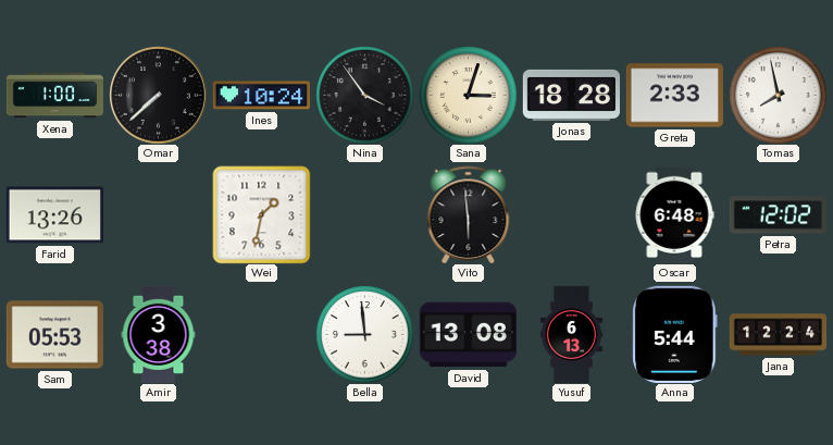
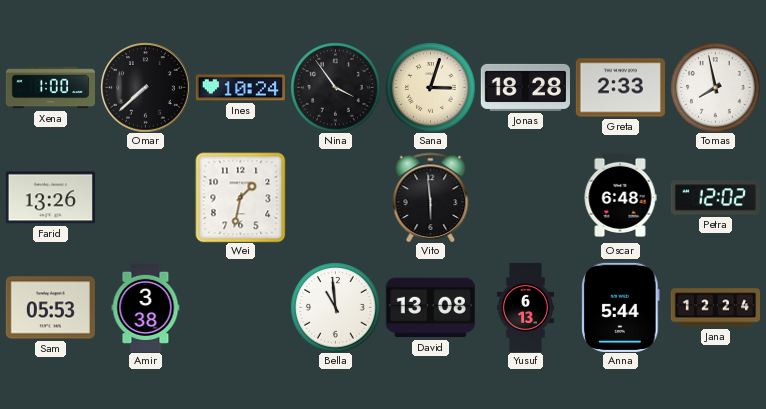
Bella: 8:59 -> 10:59 (335, 307)
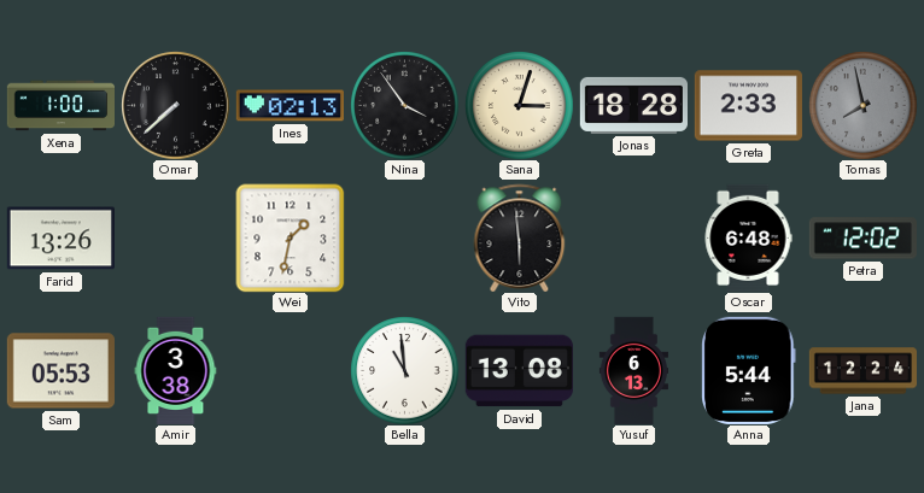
Ines: 10:24 -> 02:13 (290, 106)
Tomas dial: white -> grey (862, 105)
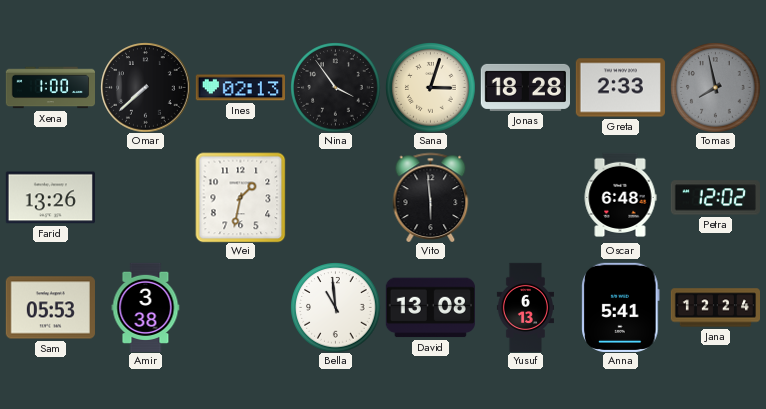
Anna: 5:44 -> 5:41 (621, 307)
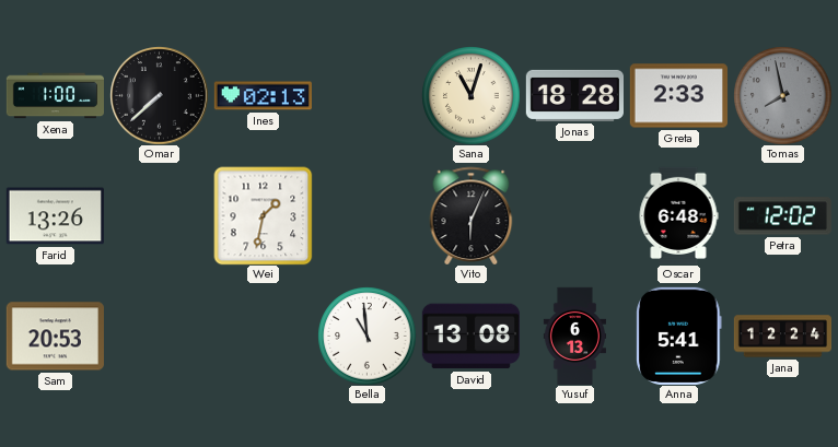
Nina: 3:54 -> none (335, 87)
Sana: 3:03 -> 11:03 (470, 95)
Vito: 5:59 -> 6:04 (472, 215)
Sam: 05:53 -> 20:53 (55, 337)
Amir: 3:38 -> none (146, 307)
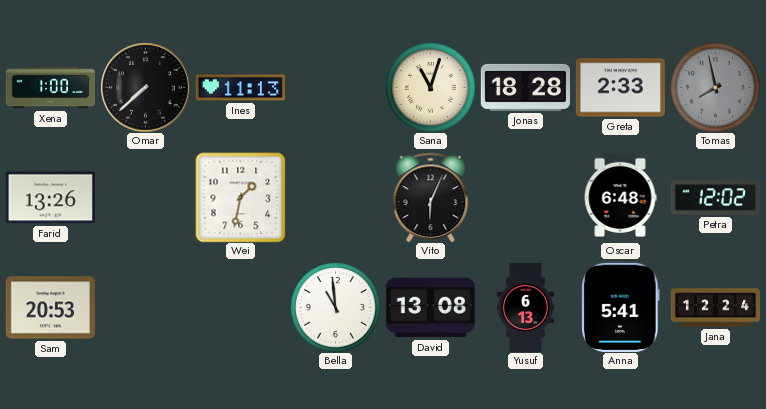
Ines: 02:13 -> 11:13 (240, 88)
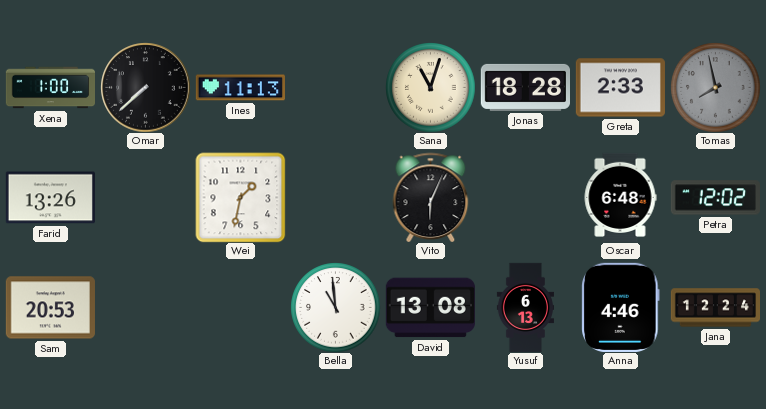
Anna: 5:41 -> 4:46 (621, 307)
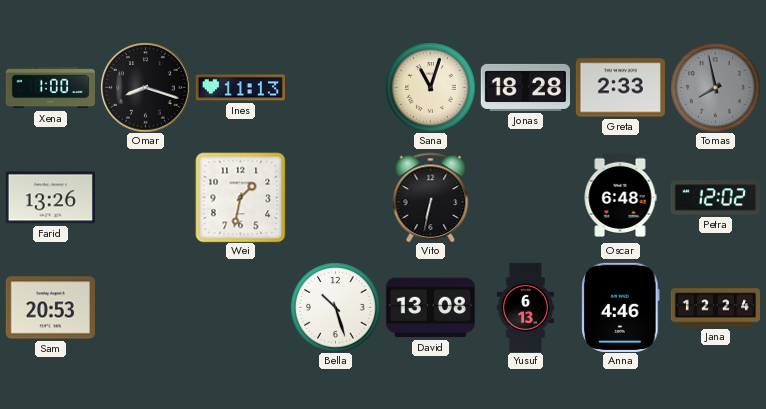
Omar: 7:38 -> 8:18 (145, 87)
Vito: 6:04 -> 6:32 (431, 197)
Bella: 10:59 -> 10:27 (335, 307)
